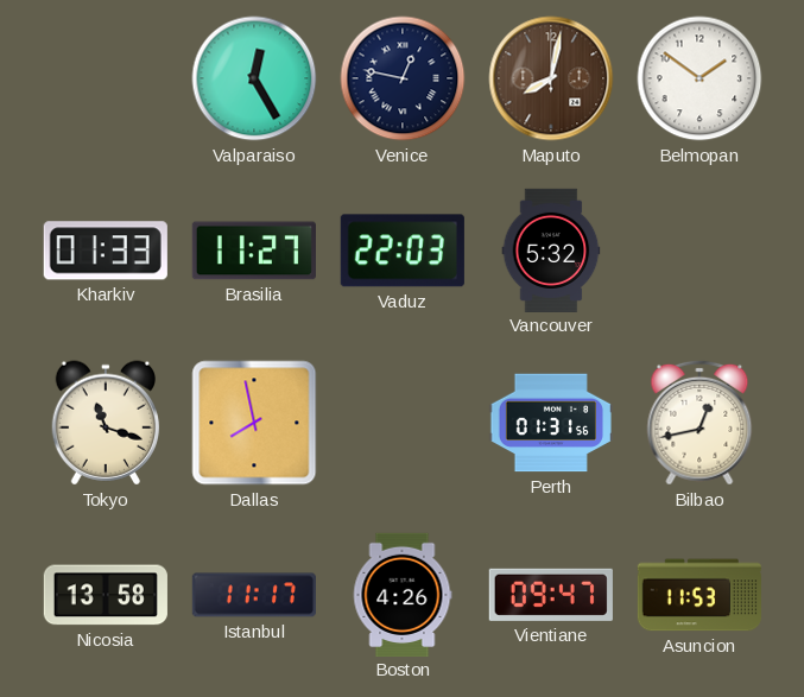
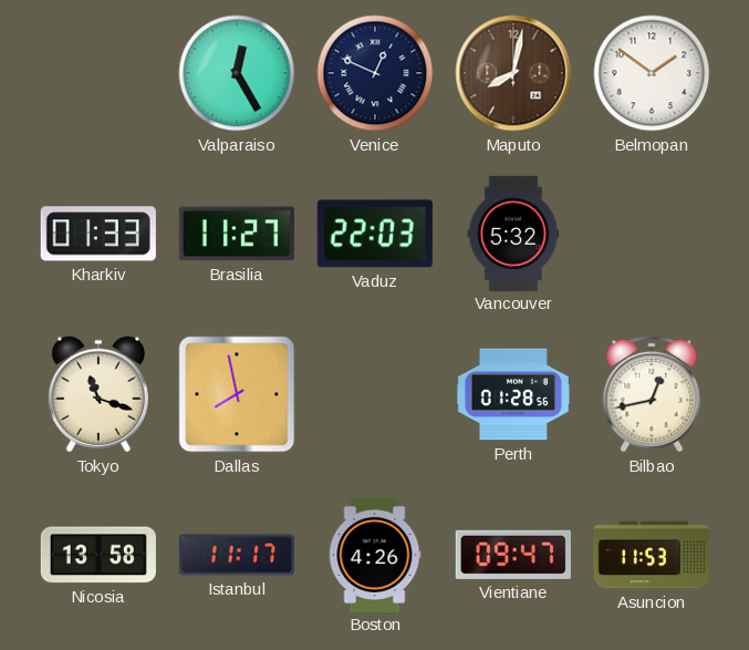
Venice: 12:47 -> 12:49 (375, 73)
Perth: 01:31 -> 01:28 (513, 394)
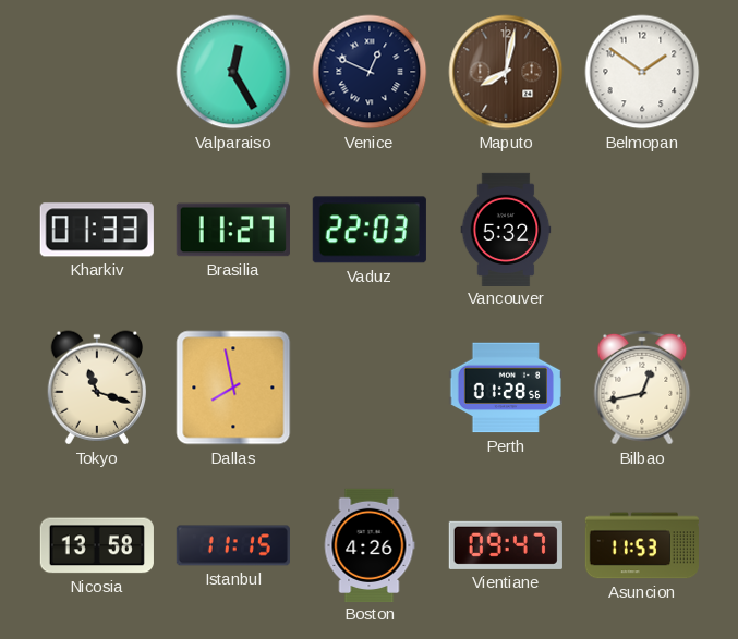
Istanbul: 11:17 -> 11:15 (233, 545)
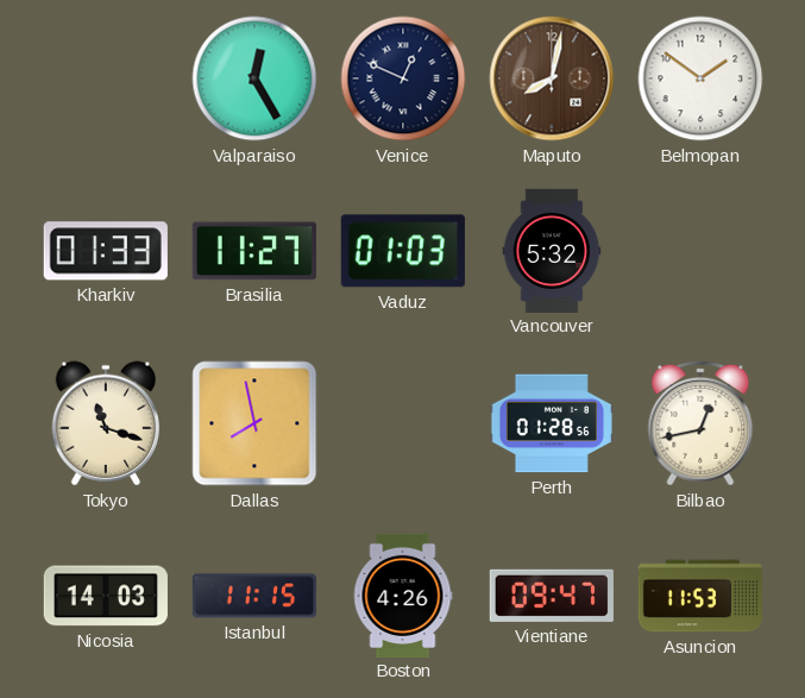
Vaduz: 22:03 -> 01:03 (403, 251)
Nicosia: 13:58 -> 14:03 (106, 596)
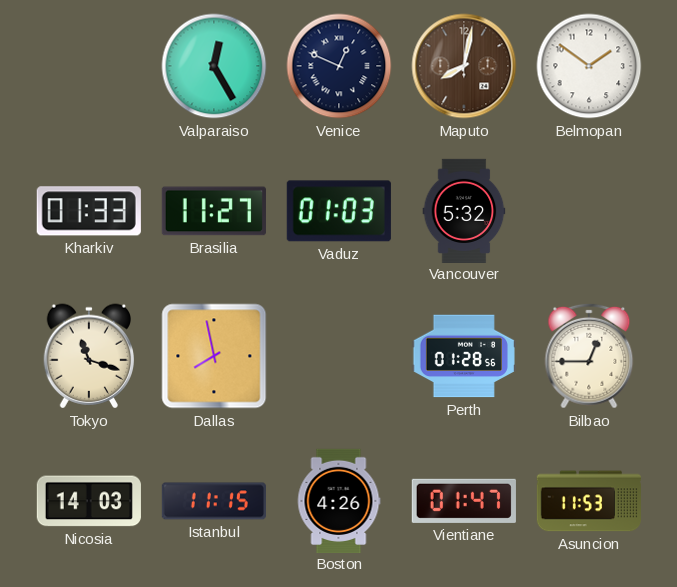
Bilbao: 12:43 -> 12:45 (589, 356)
Vientiane: 09:47 -> 01:47 (464, 501)
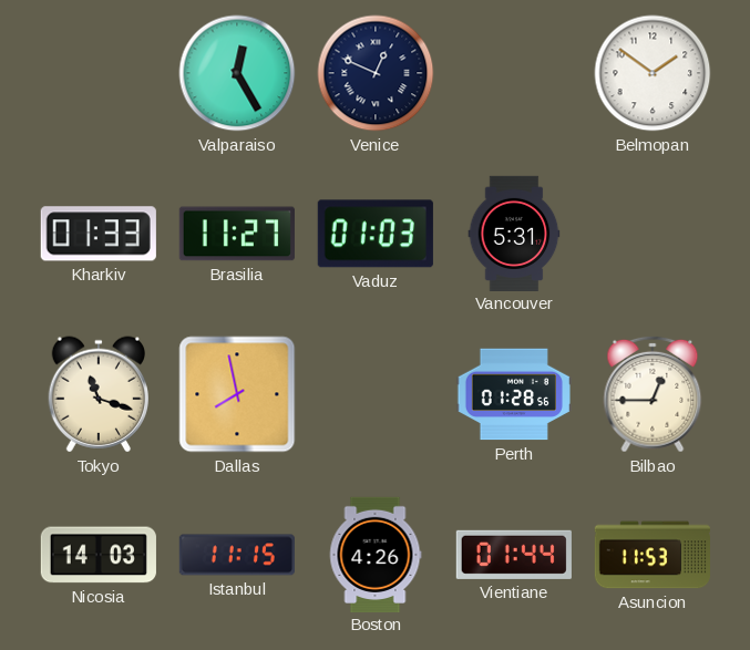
Maputo: 8:02 -> none (464, 66)
Vancouver: 5:32 -> 5:31 (514, 233)
Vientiane: 01:47 -> 01:44 (514, 555)
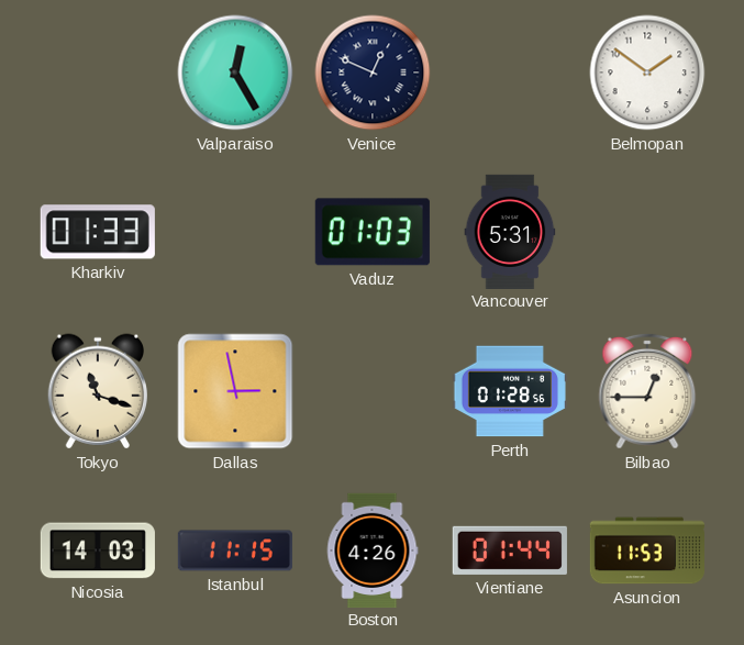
Brasilia: 11:27 -> none (237, 234)
Dallas: 7:58 -> 2:58 (235, 391)
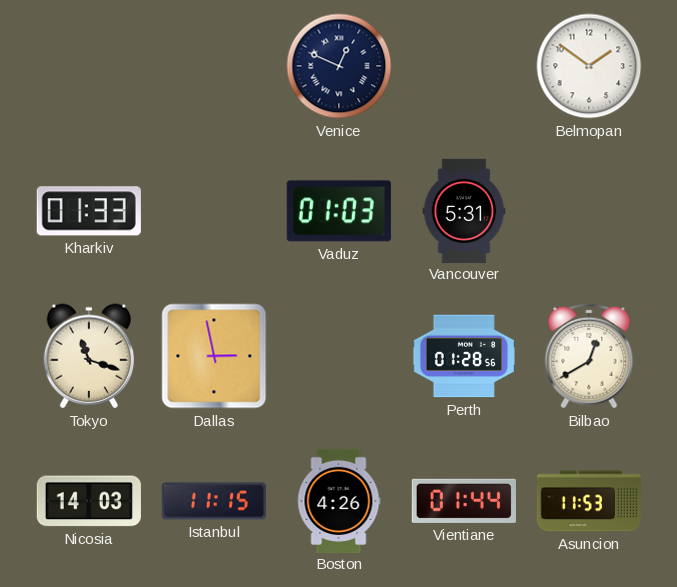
Valparaiso: 12:25 -> none (235, 73)
Bilbao: 12:45 -> 12:40 (589, 356)
